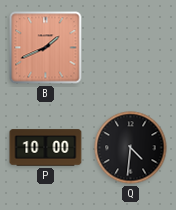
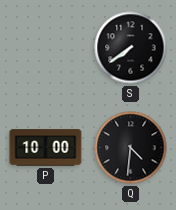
B: 1:41 -> none (46, 48)
S: none -> 7:39 (131, 48)
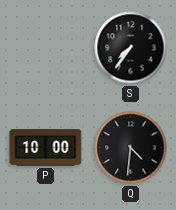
S: 7:39 -> 7:36 (131, 48)
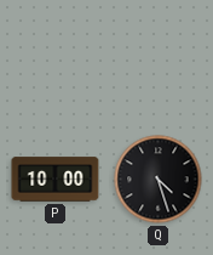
S: 7:36 -> none (131, 48)
Q: 4:31 -> 4:27 (159, 180)
